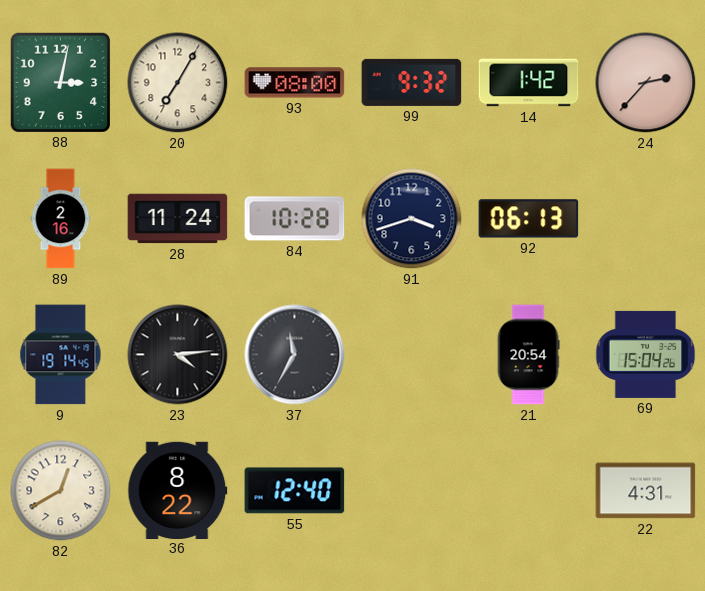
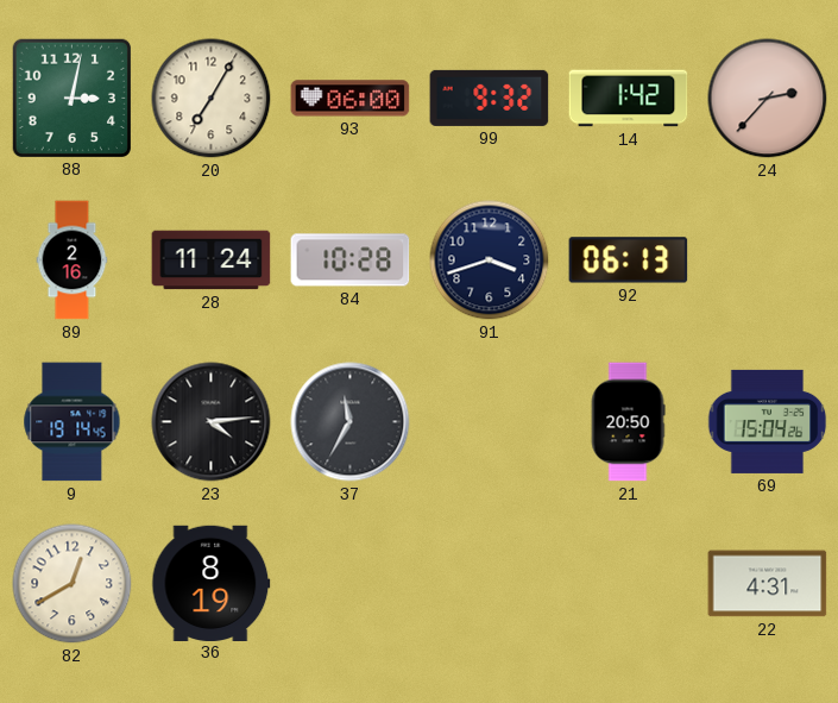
93: 08:00 -> 06:00 (351, 99)
21: 20:54 -> 20:50 (628, 422)
36: 8:22 -> 8:19 (212, 583)
55: 12:40 -> none (295, 491)
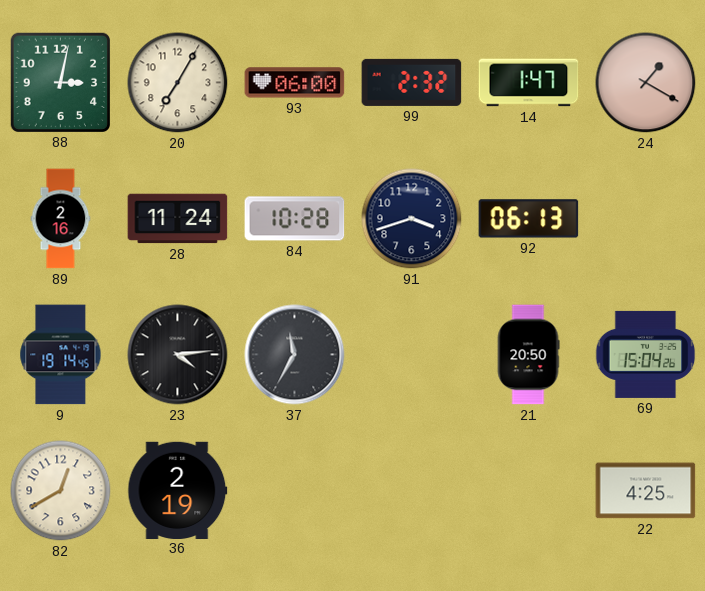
99: 9:32 -> 2:32 (412, 82)
14: 1:42 -> 1:47 (529, 83)
24: 2:37 -> 1:20 (646, 83)
36: 8:19 -> 2:19 (178, 490)
22: 4:31 -> 4:25 (646, 491)
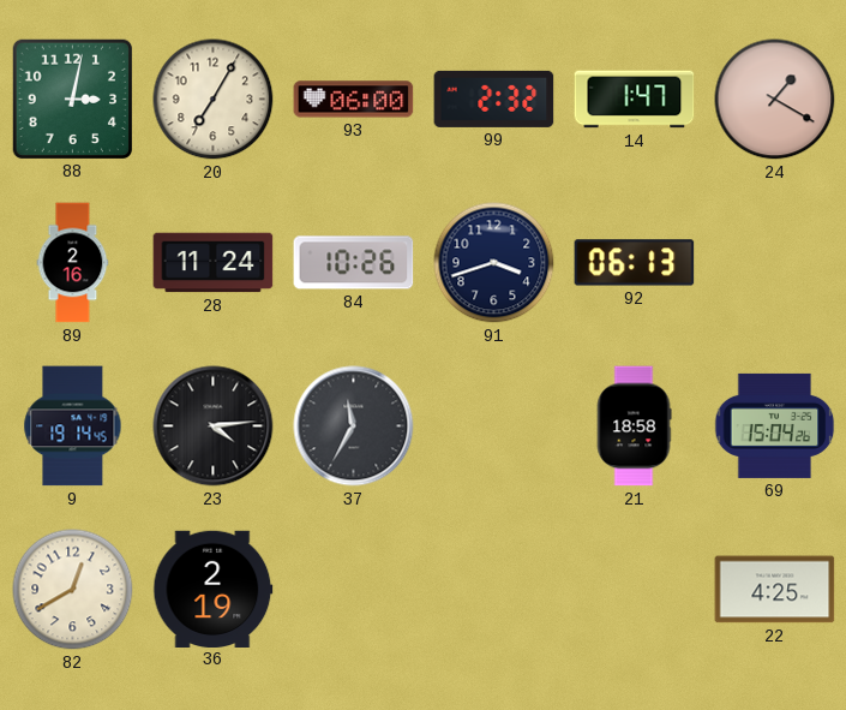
84: 10:28 -> 10:26 (354, 263)
21: 20:50 -> 18:58 (634, 426)
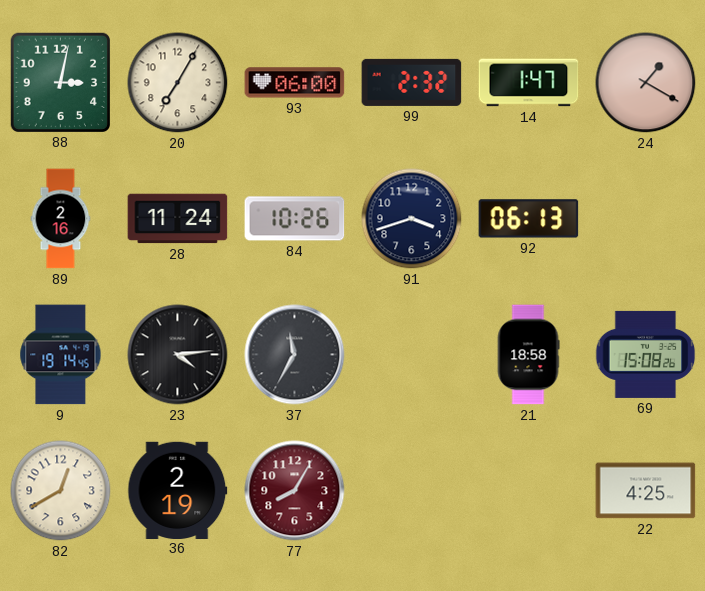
69: 15:04 -> 15:08 (646, 354)
77: none -> 8:05 (295, 491)
